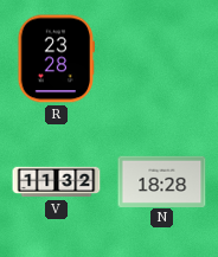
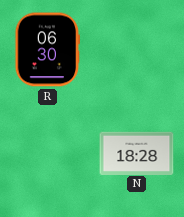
R: 23:28 -> 06:30 (47, 50)
V: 11:32 -> none (57, 182)
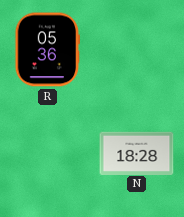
R: 06:30 -> 05:36 (47, 50)
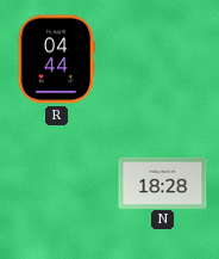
R: 05:36 -> 04:44 (56, 60)
